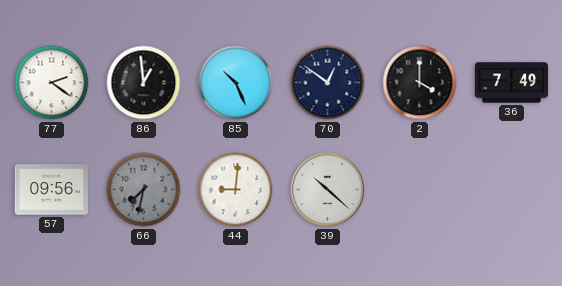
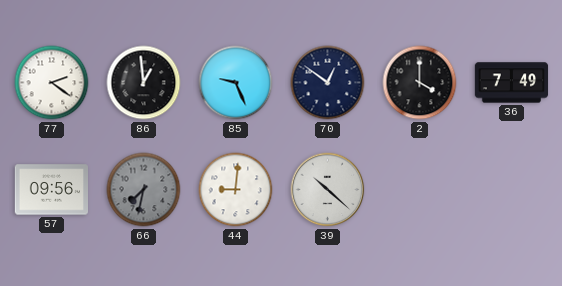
85: 10:26 -> 9:26 (236, 83)
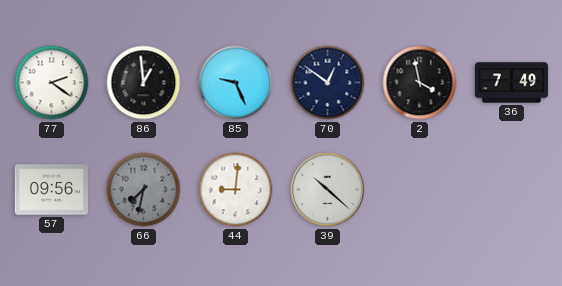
2: 4:00 -> 3:58 (420, 83)
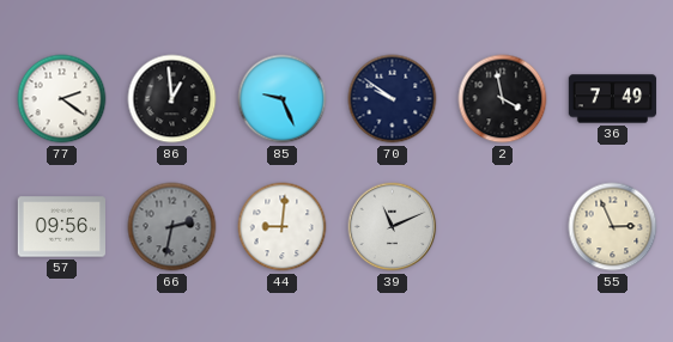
70: 12:51 -> 9:51 (393, 99)
66: 7:32 -> 2:32 (172, 227)
39: 10:22 -> 11:11 (393, 227)
55: none -> 2:56 (613, 227)
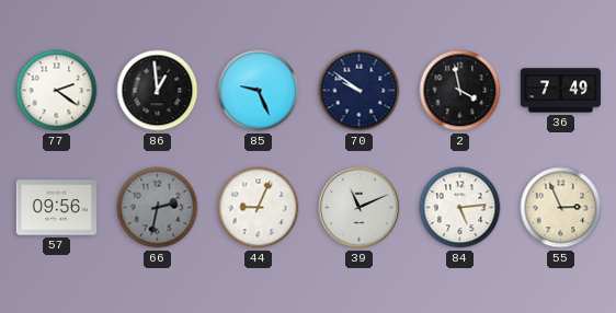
44: 9:01 -> 9:04 (259, 208)
84: none -> 5:14 (460, 208)
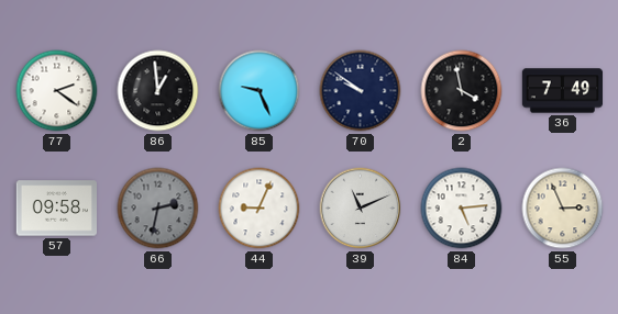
57: 09:56 -> 09:58 (56, 209)
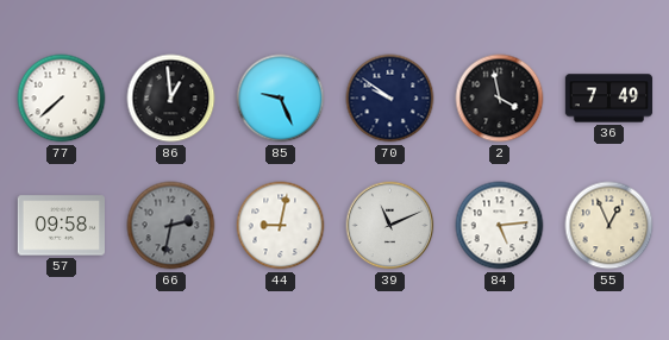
77: 2:21 -> 7:38 (62, 99)
44: 9:04 -> 9:02 (281, 226)
55: 2:56 -> 12:56 (609, 226)
